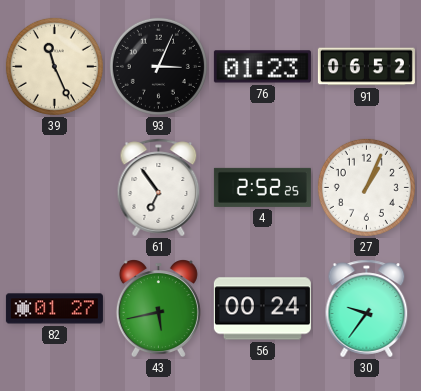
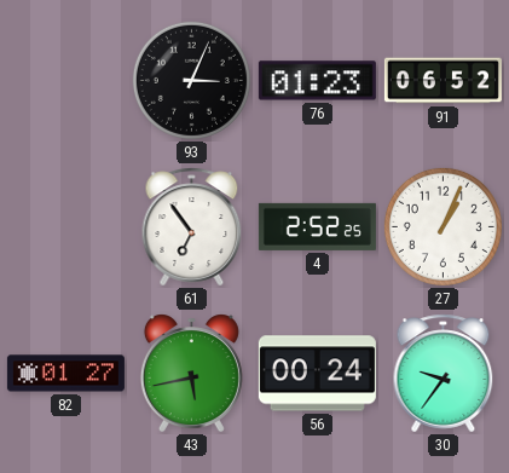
39: 11:26 -> none (54, 66)
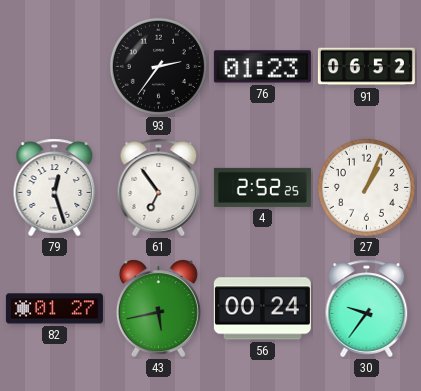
93: 3:04 -> 2:36 (158, 66)
79: none -> 12:27 (55, 188)
